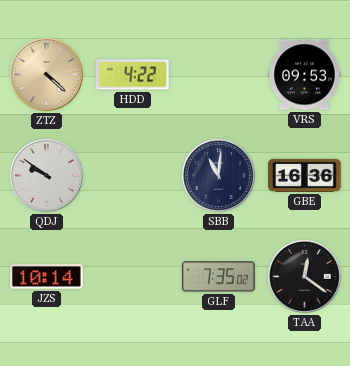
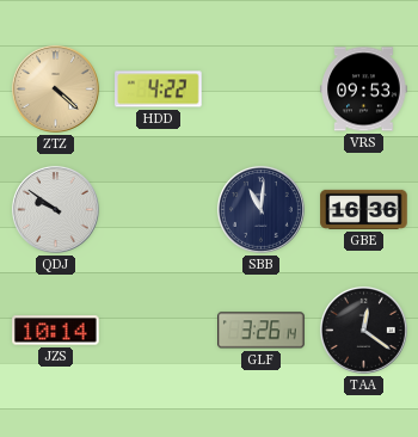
GLF: 7:35 -> 3:26 (262, 331)
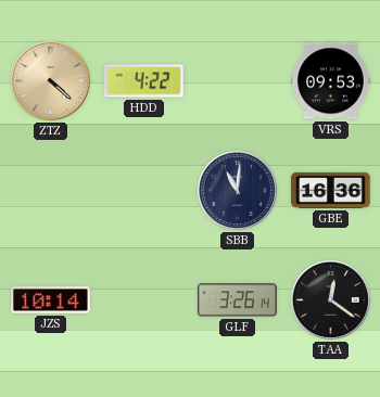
QDJ: 9:51 -> none (55, 209)
